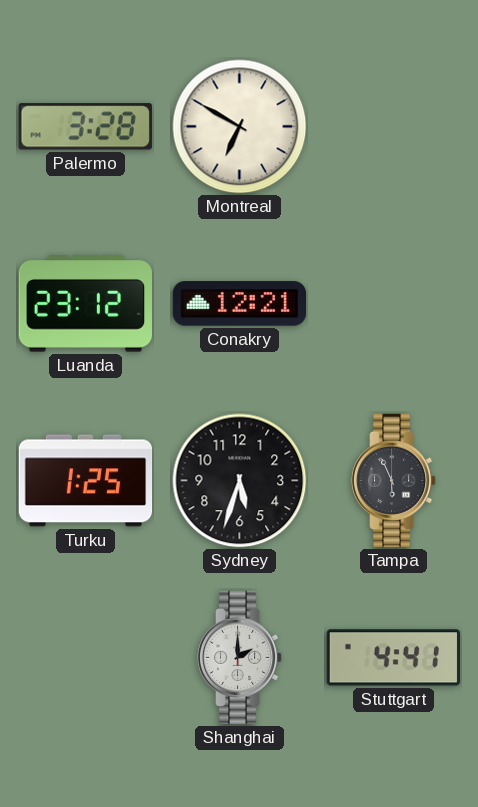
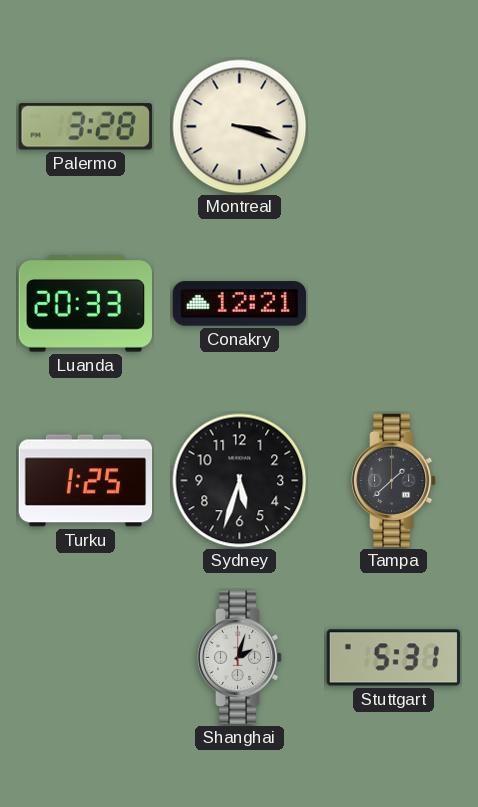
Montreal: 6:50 -> 3:18 (240, 127)
Luanda: 23:12 -> 20:33 (85, 304)
Tampa: 5:56 -> 1:38 (394, 481)
Shanghai: 2:00 -> 2:03 (240, 658)
Stuttgart: 4:41 -> 5:31 (394, 658)
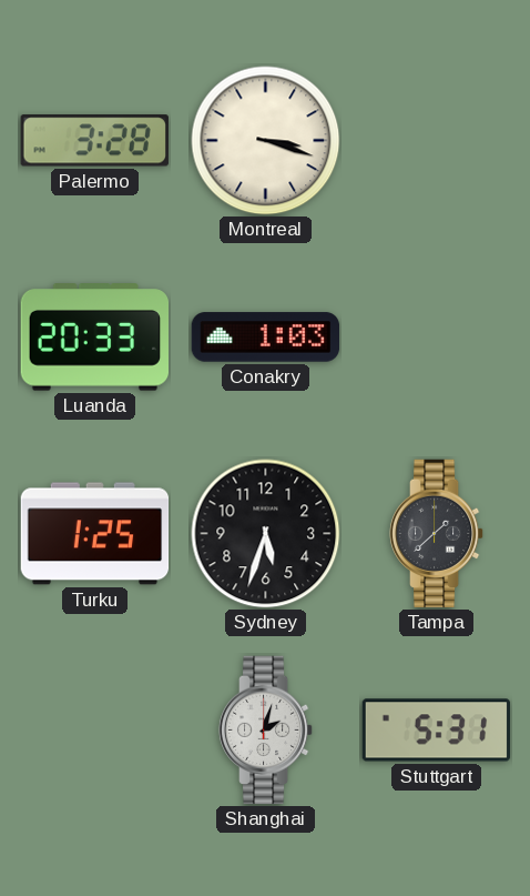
Conakry: 12:21 -> 1:03 (266, 338)
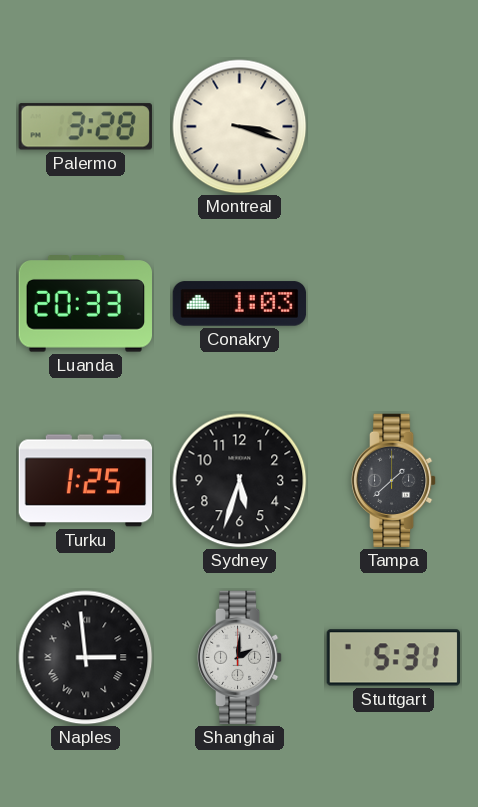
Naples: none -> 2:59 (86, 658)
Shanghai: 2:03 -> 2:01 (240, 658)
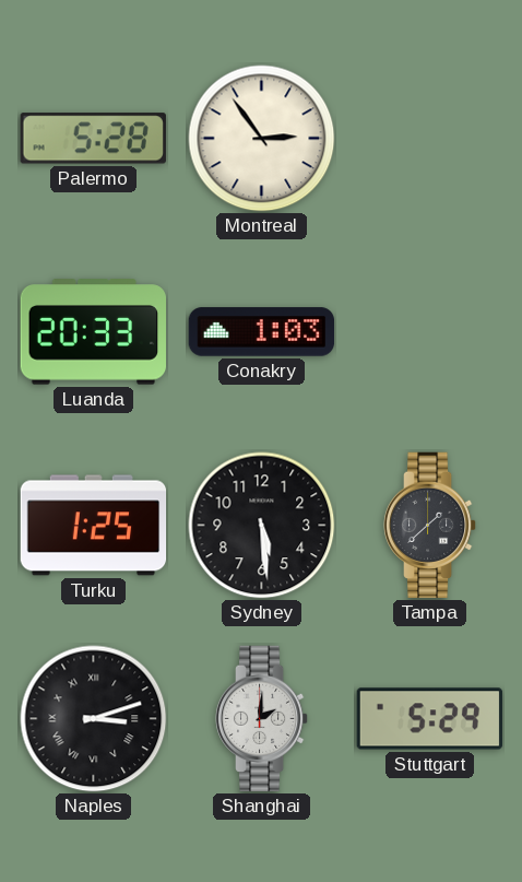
Palermo: 3:28 -> 5:28 (93, 139)
Montreal: 3:18 -> 2:54 (262, 139)
Sydney: 5:33 -> 5:29 (262, 526)
Naples: 2:59 -> 3:12 (94, 719)
Stuttgart: 5:31 -> 5:29 (430, 719)
